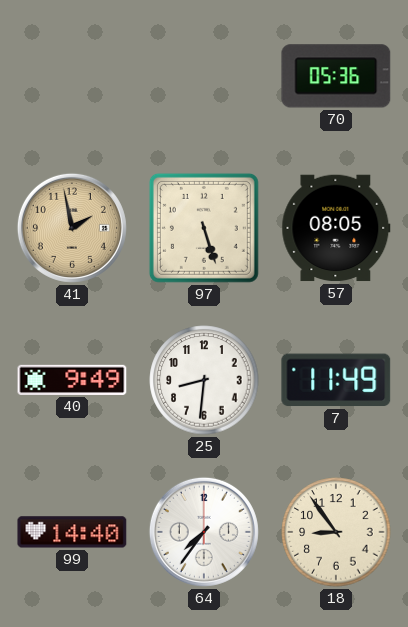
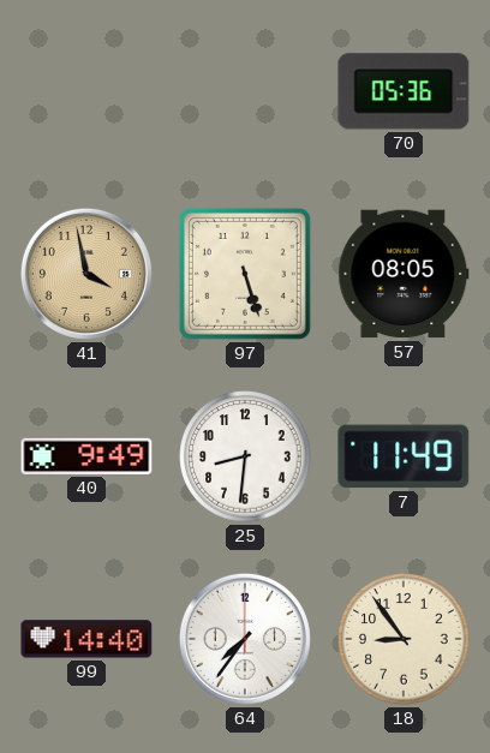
41: 1:58 -> 3:58 (86, 274)
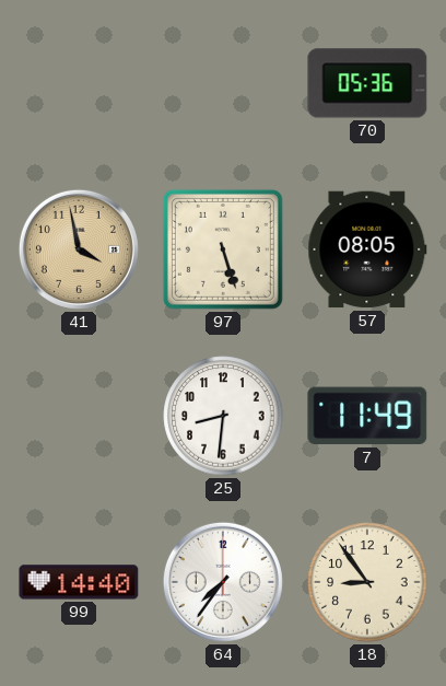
40: 9:49 -> none (86, 456)
